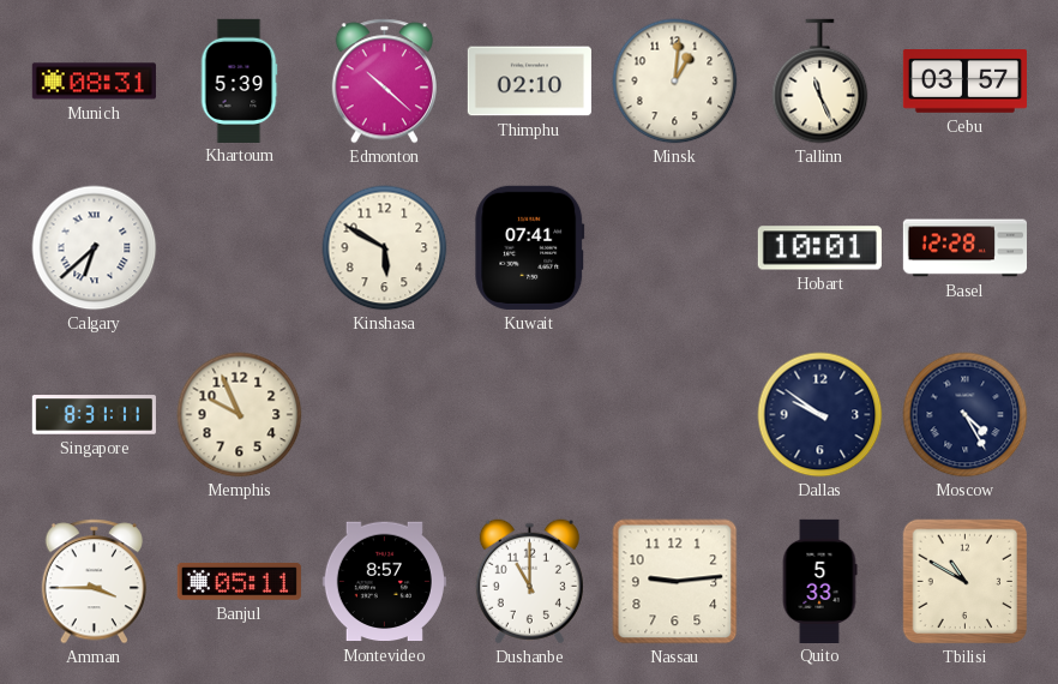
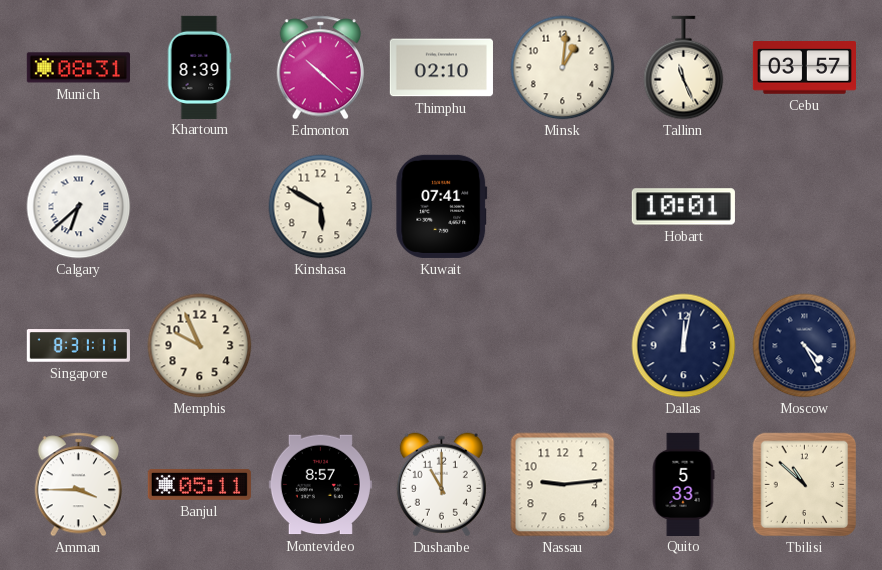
Khartoum: 5:39 -> 8:39 (199, 67)
Basel: 12:28 -> none (964, 248)
Dallas: 9:51 -> 12:02 (684, 346)
Tbilisi: 10:50 -> 10:52 (805, 485)
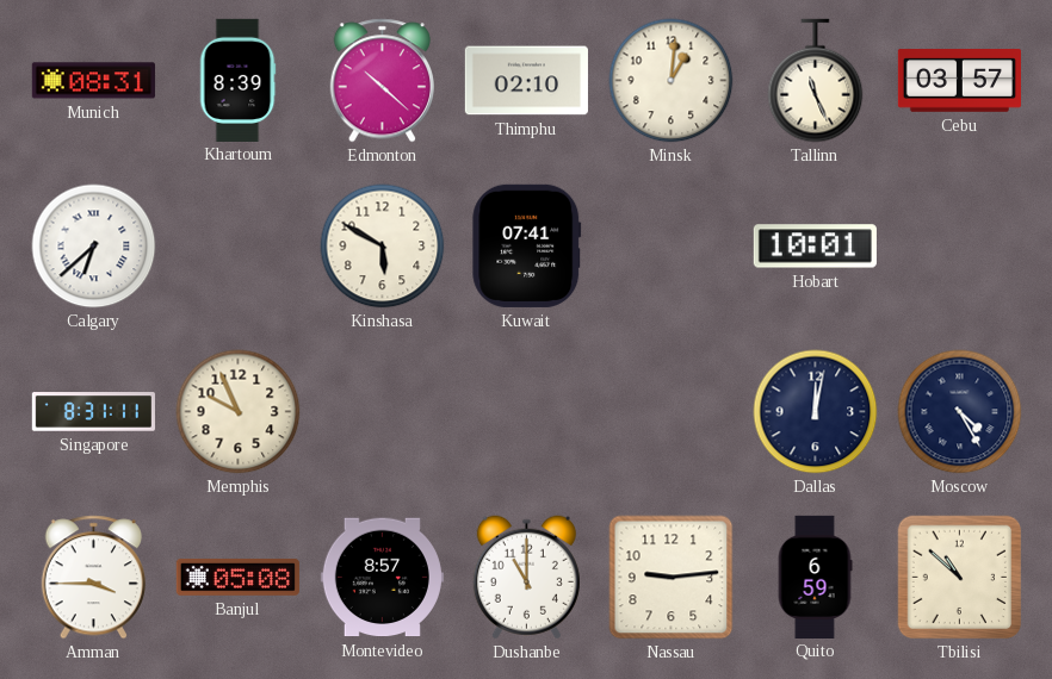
Banjul: 05:11 -> 05:08 (237, 578)
Quito: 5:33 -> 6:59 (815, 577)
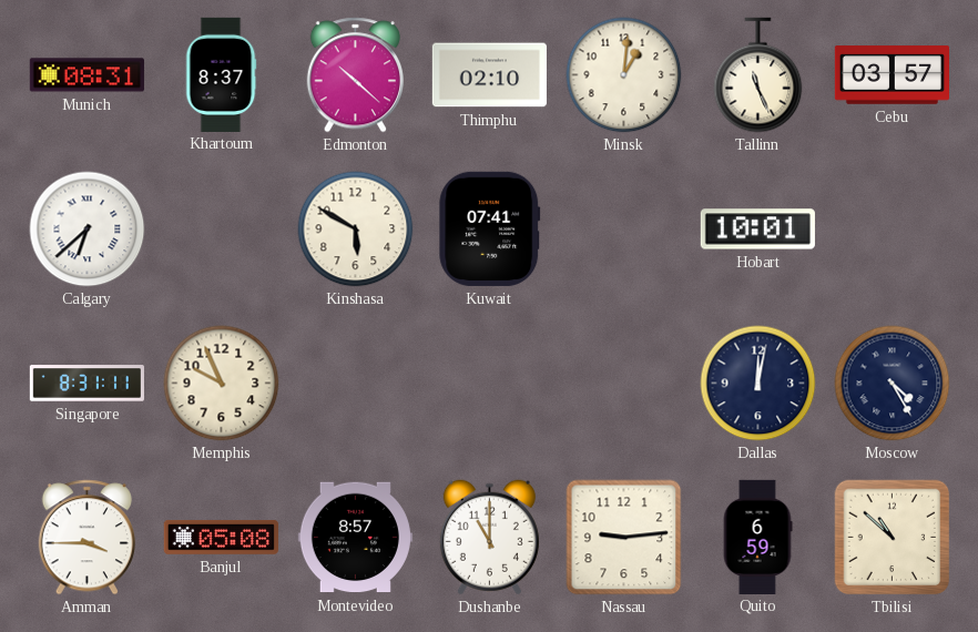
Khartoum: 8:39 -> 8:37 (221, 74)
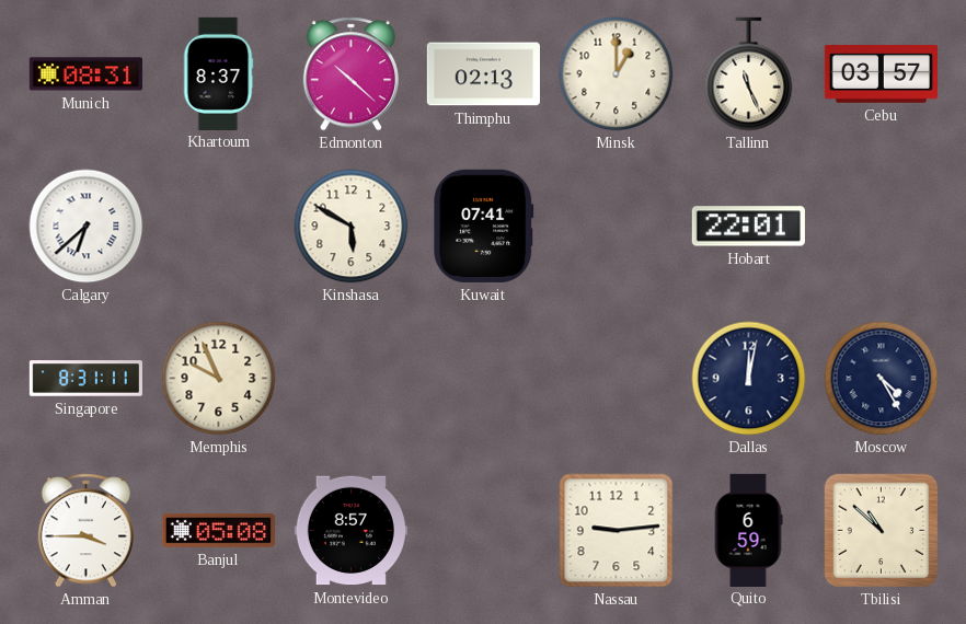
Thimphu: 02:10 -> 02:13 (483, 74)
Minsk: 1:01 -> 1:00 (617, 74)
Hobart: 10:01 -> 22:01 (748, 227)
Dushanbe: 11:00 -> none (489, 538)
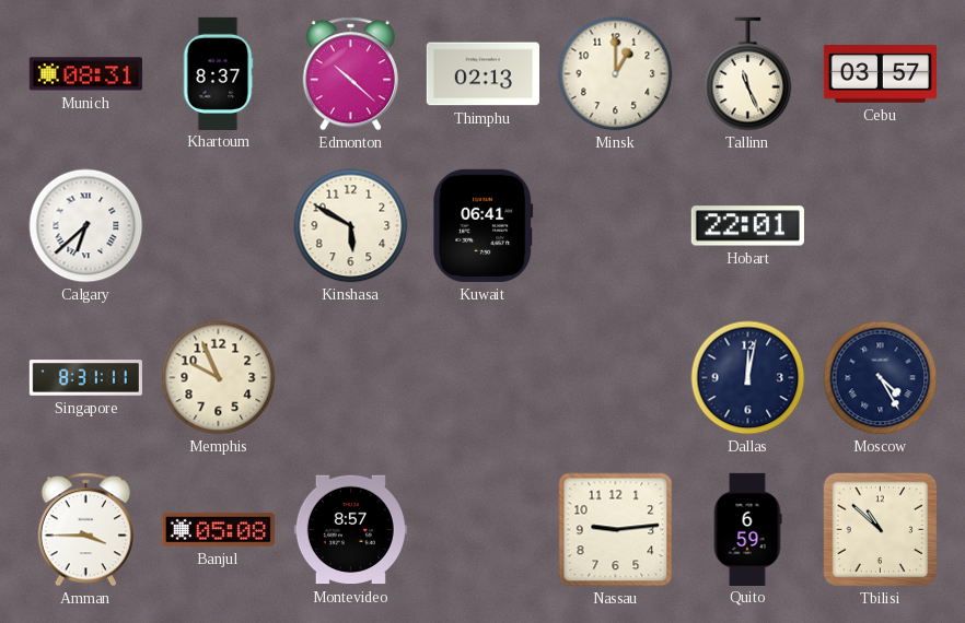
Kuwait: 07:41 -> 06:41 (484, 225)
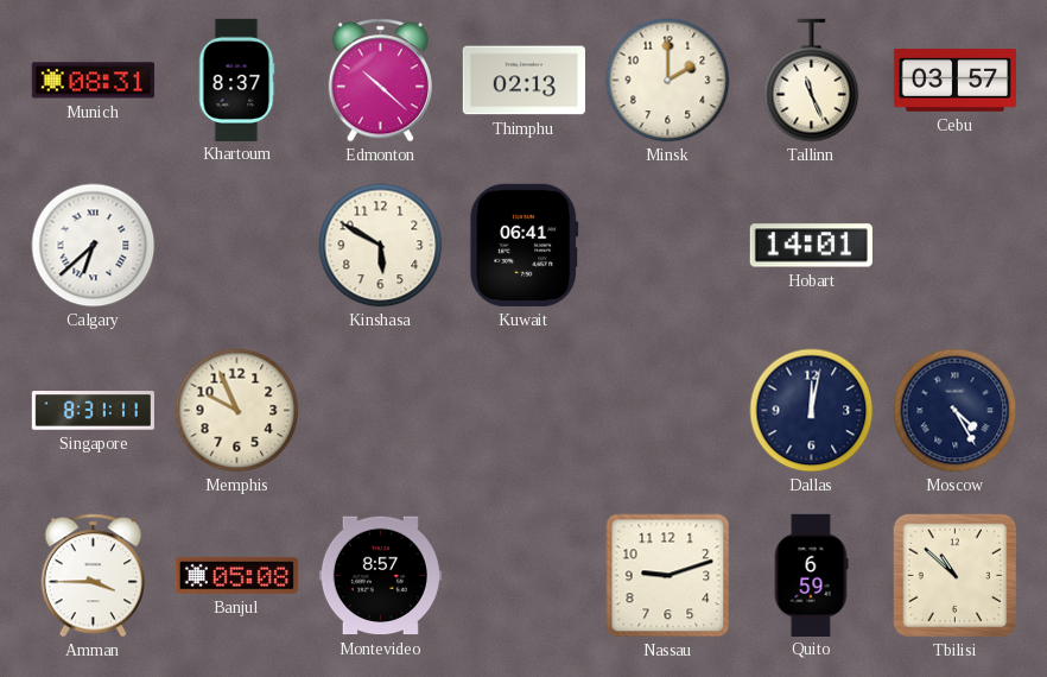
Minsk: 1:00 -> 2:00 (668, 81)
Hobart: 22:01 -> 14:01 (811, 246)
Nassau: 9:14 -> 9:12 (668, 576)
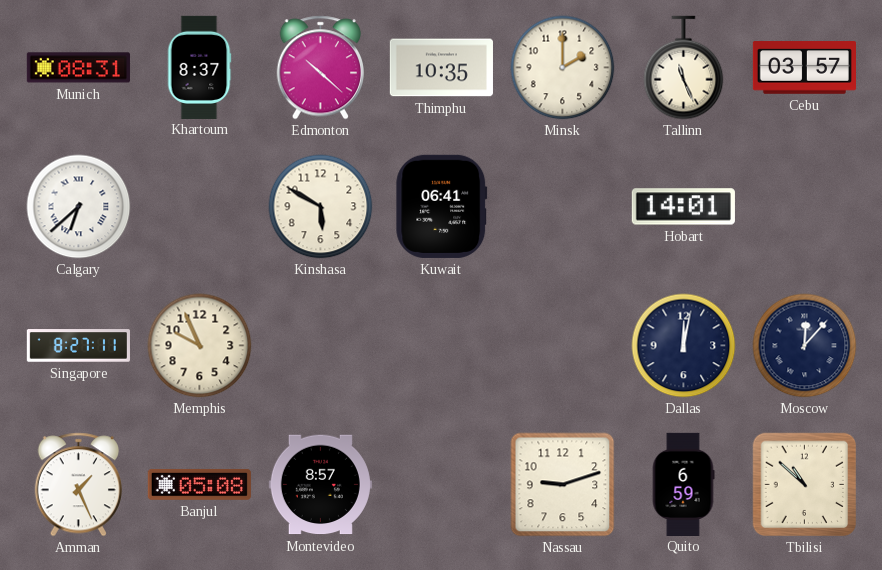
Thimphu: 02:13 -> 10:35 (441, 68)
Singapore: 8:31 -> 8:27 (78, 346)
Moscow: 4:25 -> 12:07 (805, 346)
Amman: 3:45 -> 1:26 (78, 485)
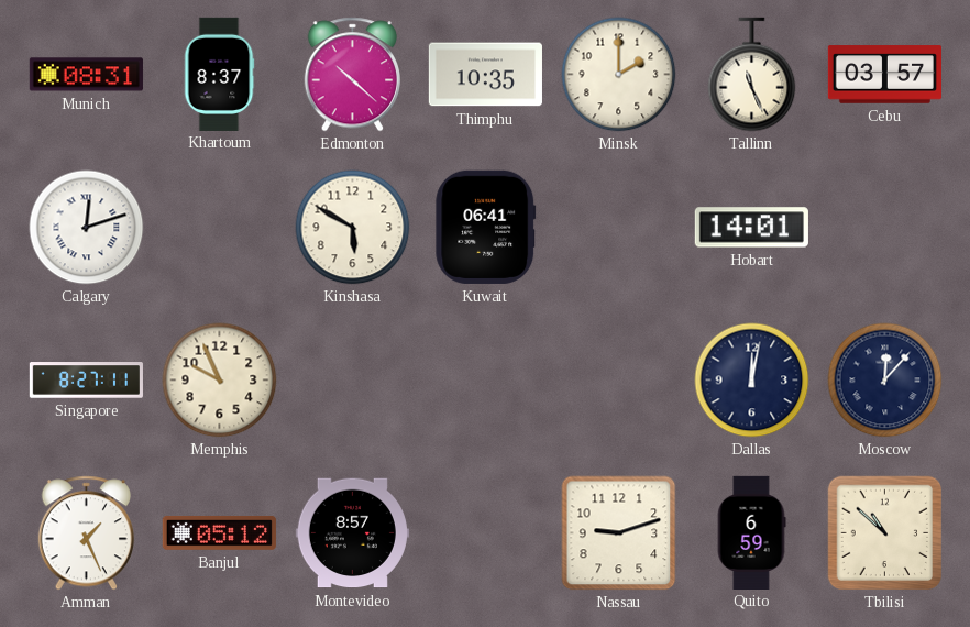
Calgary: 6:38 -> 12:12 (87, 228)
Banjul: 05:08 -> 05:12 (219, 533)
